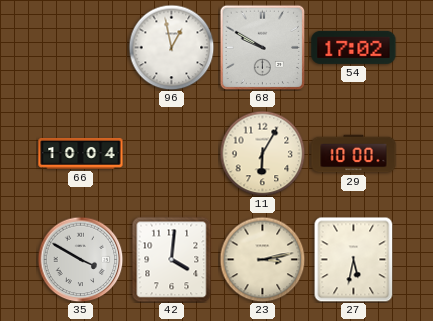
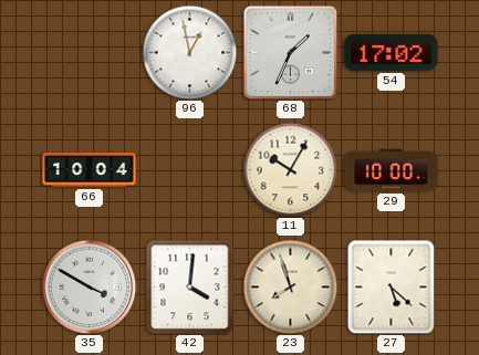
68: 9:50 -> 1:34 (290, 52)
11: 6:05 -> 10:05 (290, 169)
23: 3:13 -> 7:57 (290, 286)
27: 5:32 -> 5:22 (392, 286)
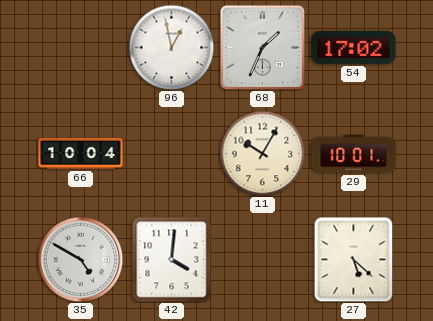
29: 10:00 -> 10:01 (354, 154)
35: 3:50 -> 4:50 (80, 259)
23: 7:57 -> none (290, 286)
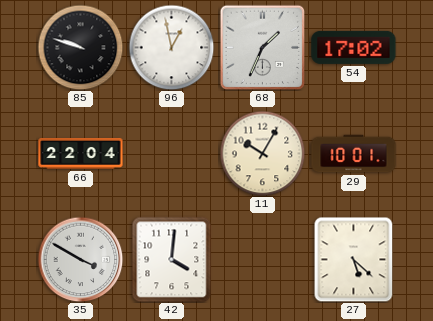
85: none -> 9:48 (80, 47)
66: 10:04 -> 22:04 (81, 153)
35: 4:50 -> 3:50 (80, 259)
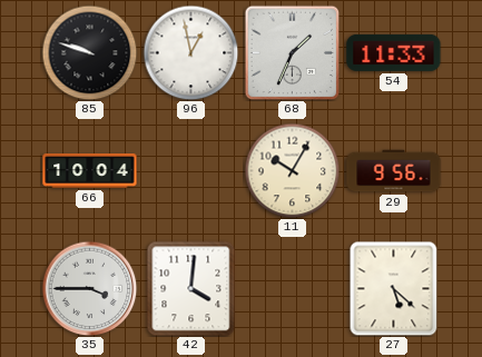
54: 17:02 -> 11:33 (394, 52)
66: 22:04 -> 10:04 (90, 170)
29: 10:01 -> 9:56 (394, 171)
35: 3:50 -> 3:45 (89, 288)
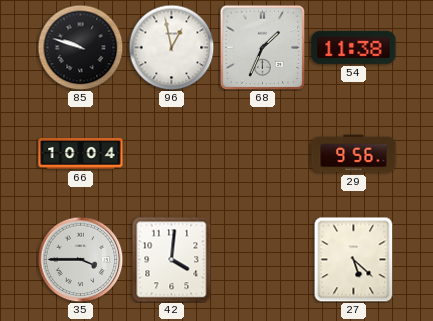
54: 11:33 -> 11:38 (354, 47)
11: 10:05 -> none (292, 170)
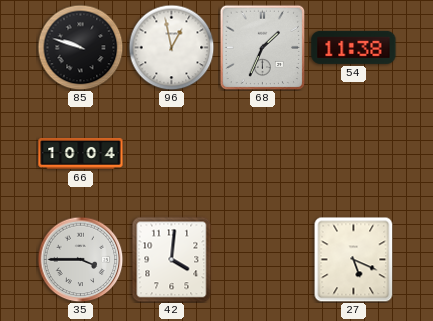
29: 9:56 -> none (354, 154)
27: 5:22 -> 5:19 (354, 259)
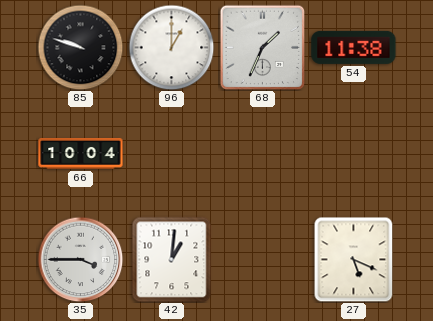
96: 12:58 -> 1:00 (171, 47)
42: 4:01 -> 1:01 (172, 259)
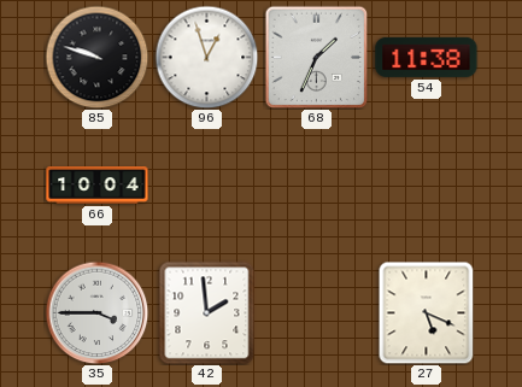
96: 1:00 -> 12:57 (206, 57)
42: 1:01 -> 1:59 (207, 312)
